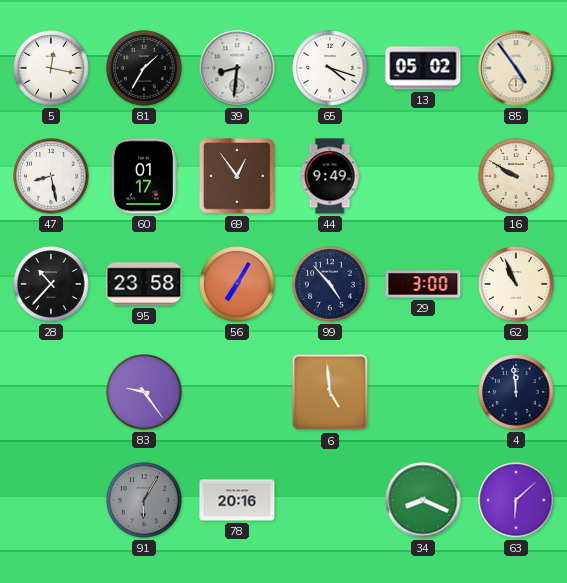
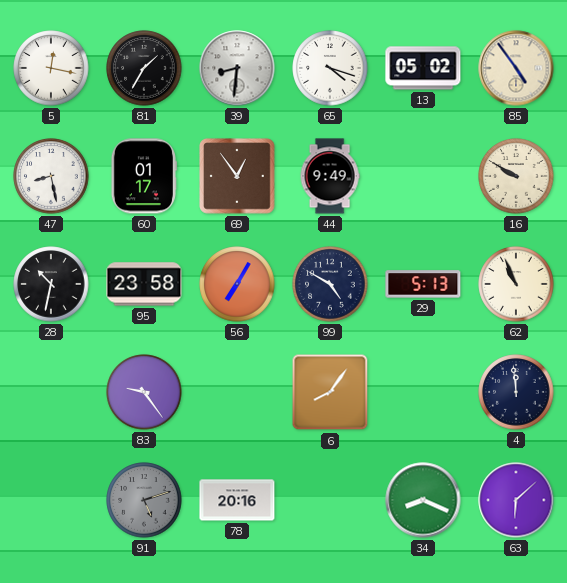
28: 10:37 -> 10:32 (51, 284)
99: 4:53 -> 4:50 (330, 284)
29: 3:00 -> 5:13 (423, 284)
6: 4:59 -> 8:06 (330, 392)
91: 6:05 -> 5:12 (144, 500)
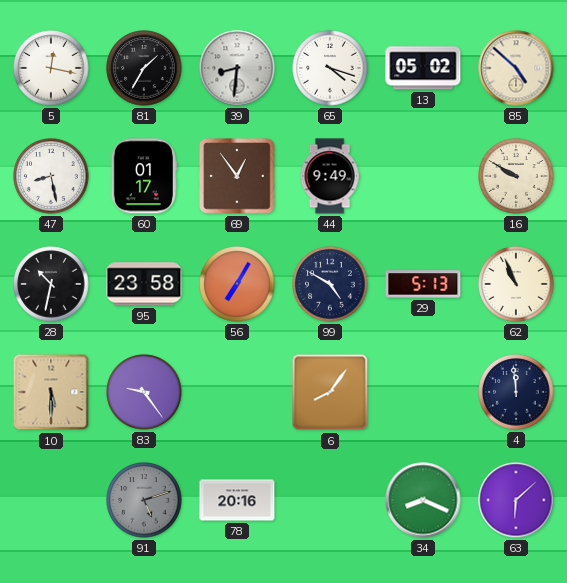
85: 4:54 -> 4:52 (516, 68)
10: none -> 5:30 (51, 392)
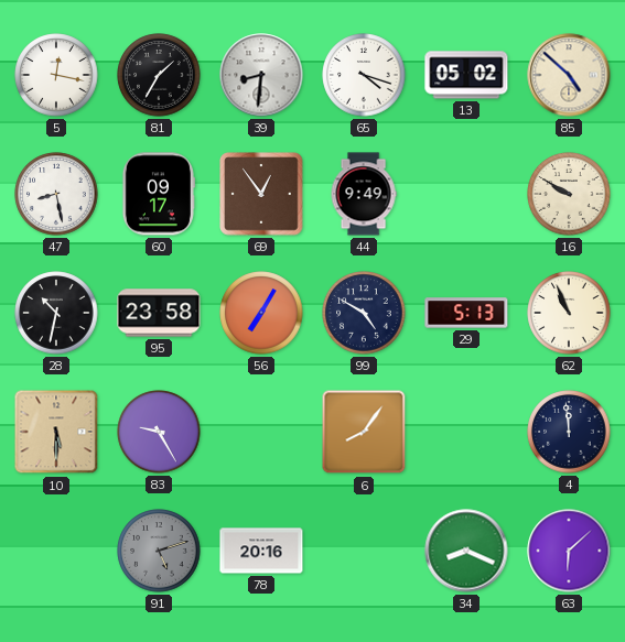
60: 01:17 -> 09:17 (158, 194)
83: 9:24 -> 9:25 (159, 432)
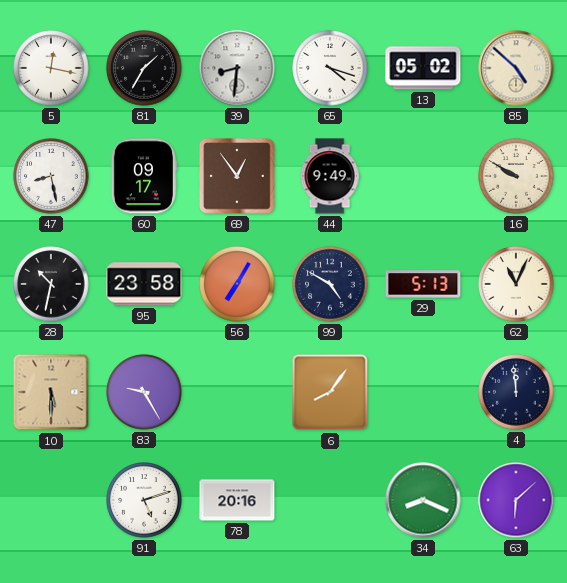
62: 10:56 -> 11:04 (516, 284)
91 dial: grey -> white (144, 500)
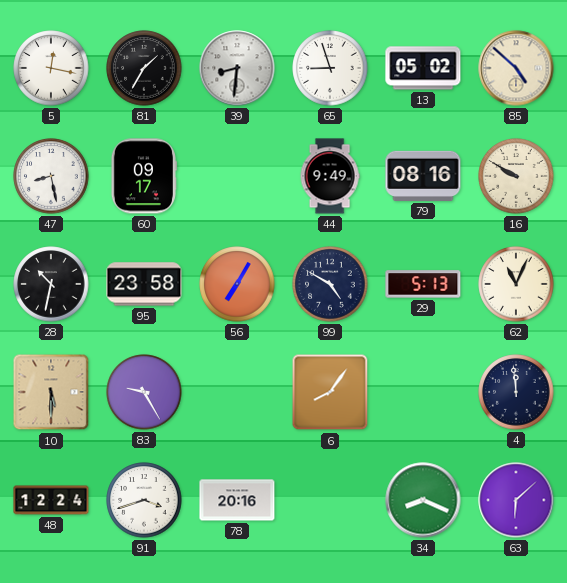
65: 4:18 -> 8:57 (330, 68)
69: 12:54 -> none (237, 176)
79: none -> 08:16 (423, 176)
48: none -> 12:24 (51, 500)
91: 5:12 -> 3:42 (144, 500)
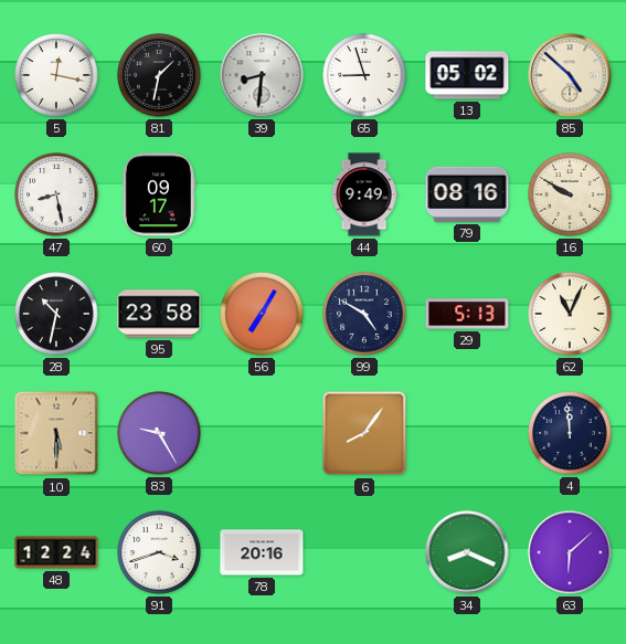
81: 1:35 -> 1:32 (159, 75)
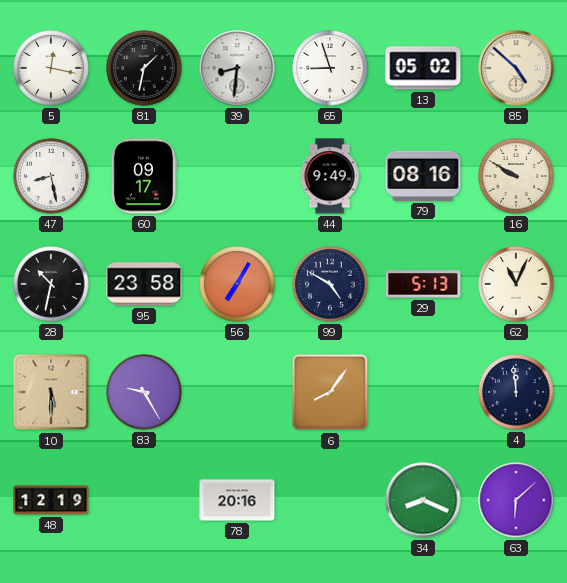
48: 12:24 -> 12:19 (51, 500)
91: 3:42 -> none (159, 552)
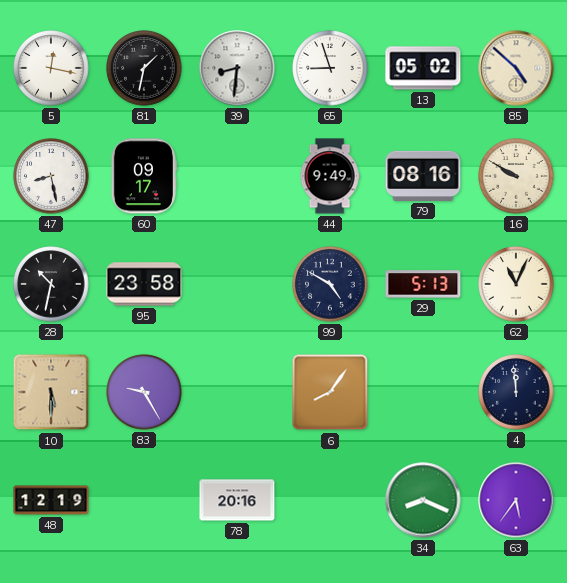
56: 7:05 -> none (237, 284)
63: 6:08 -> 5:36 (516, 500)
